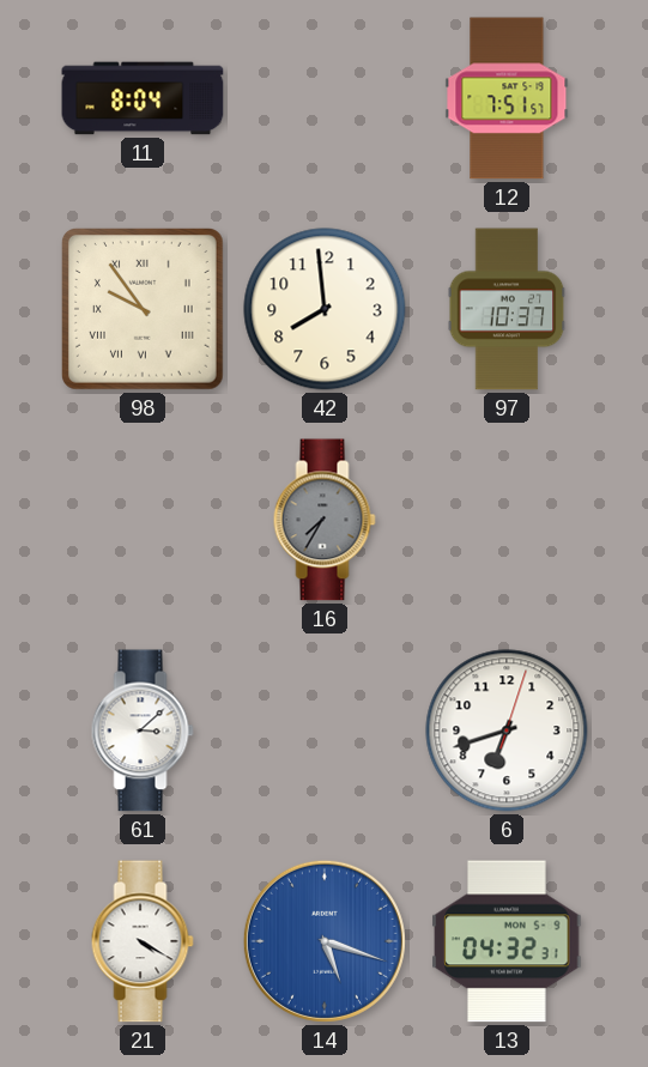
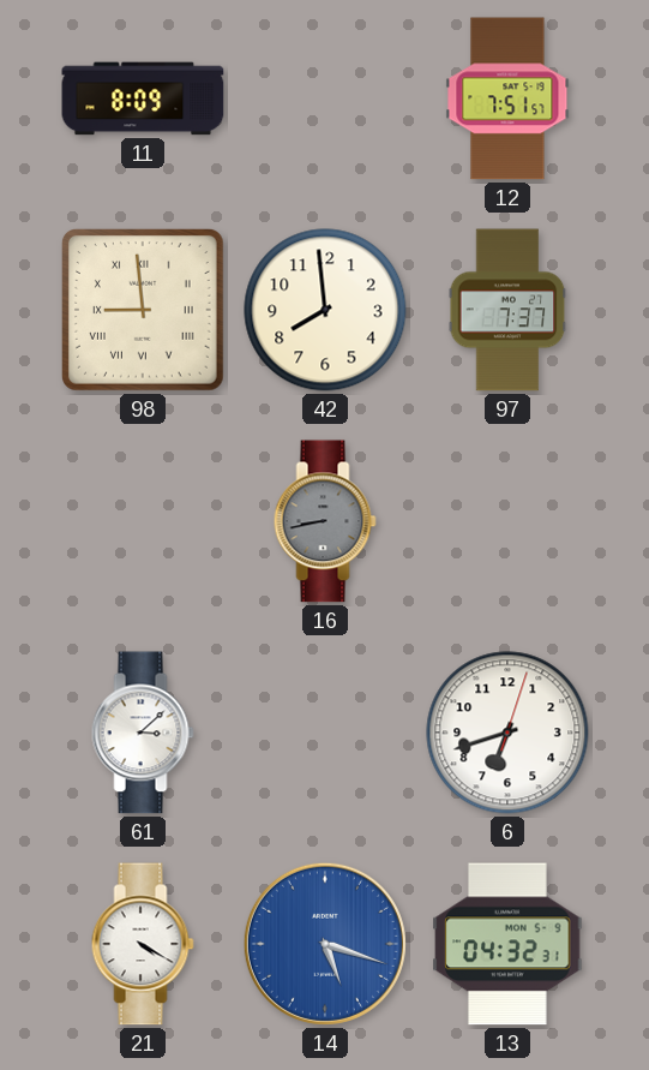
11: 8:04 -> 8:09 (143, 98)
98: 9:54 -> 8:59 (144, 311)
97: 10:37 -> 7:37 (507, 310)
16: 7:35 -> 8:43 (325, 521)
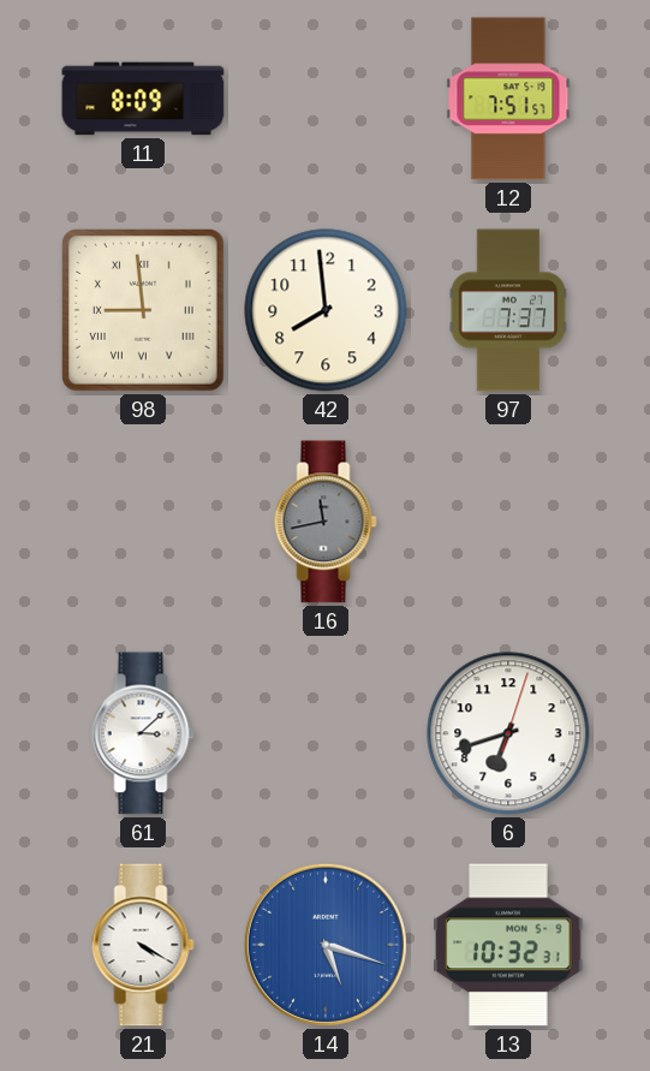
16: 8:43 -> 11:43 (326, 522)
13: 04:32 -> 10:32 (508, 945)
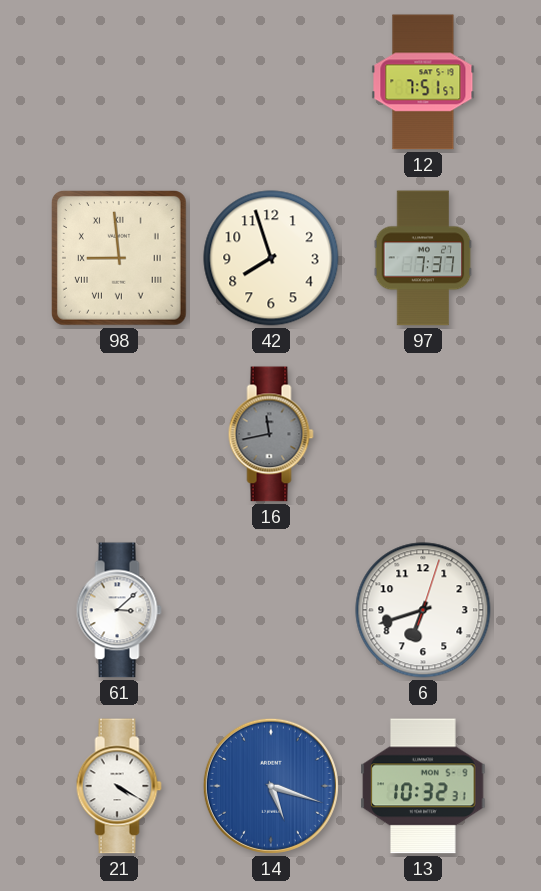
11: 8:09 -> none (143, 99)
42: 7:59 -> 7:57 (271, 258)
